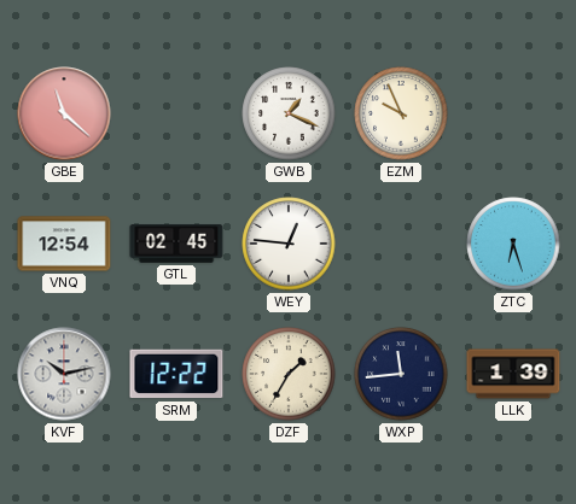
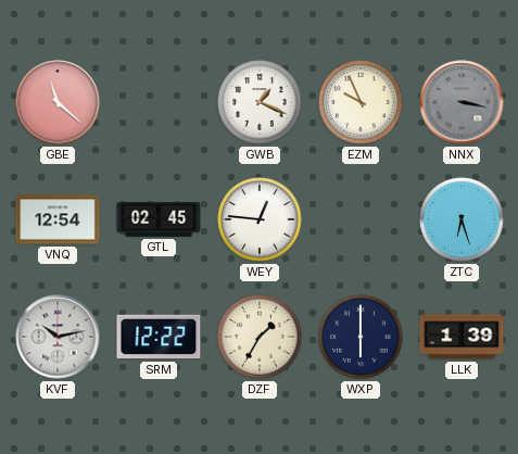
NNX: none -> 3:17 (462, 102)
WXP: 11:44 -> 6:00 (361, 337)
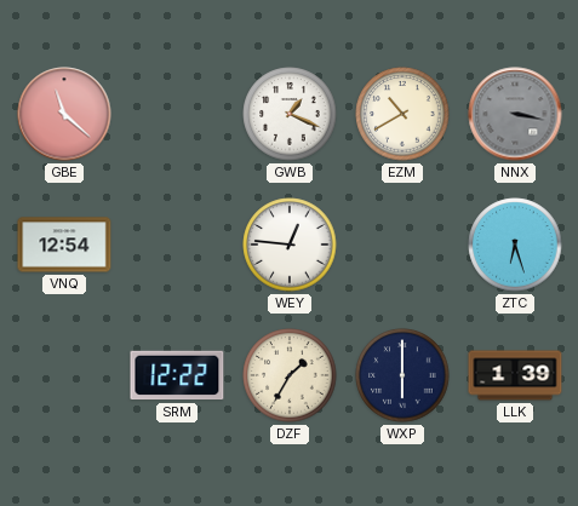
EZM: 9:56 -> 10:40 (402, 114)
GTL: 02:45 -> none (159, 219)
KVF: 10:13 -> none (58, 337)
